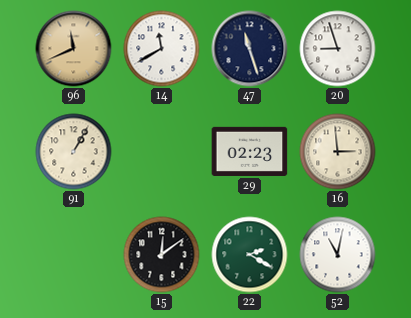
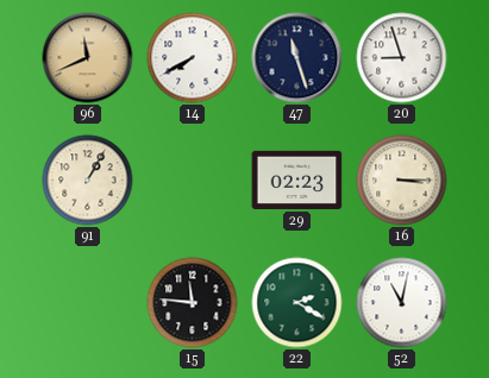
14: 11:40 -> 7:40 (193, 58)
16: 2:59 -> 3:15 (402, 181)
15: 12:09 -> 11:46 (193, 303)
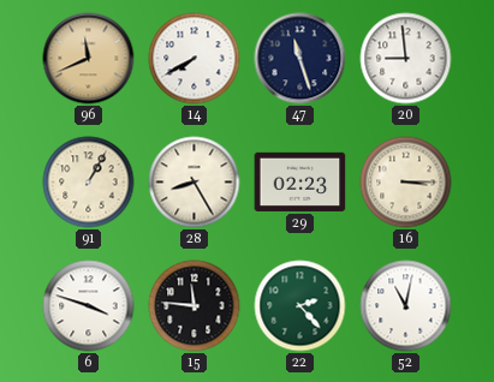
20: 8:57 -> 8:59 (406, 59)
28: none -> 8:25 (195, 183)
6: none -> 3:48 (89, 306)
22: 2:20 -> 2:23 (300, 306)
